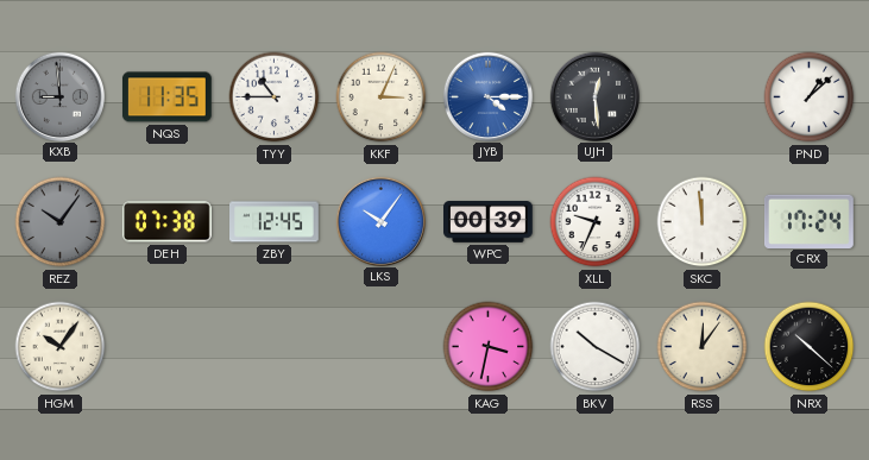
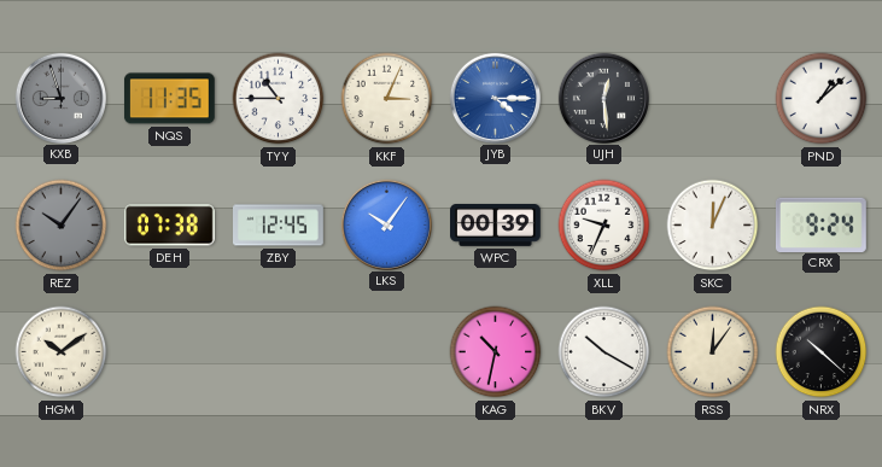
KXB: 8:59 -> 8:57 (60, 98)
SKC: 11:59 -> 12:04 (713, 226)
CRX: 17:24 -> 9:24 (822, 224)
HGM: 10:06 -> 10:09 (62, 352)
KAG: 3:32 -> 10:32 (496, 352)
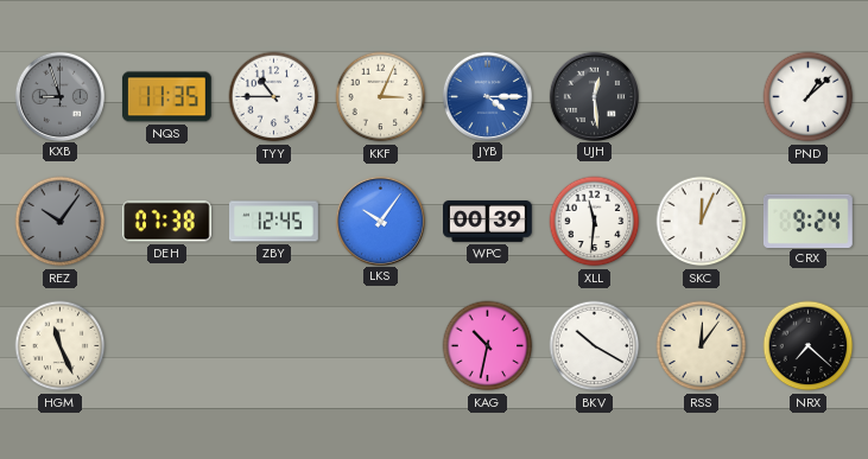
XLL: 9:34 -> 11:31 (595, 222)
HGM: 10:09 -> 11:26 (61, 346)
NRX: 10:22 -> 7:22 (809, 346)
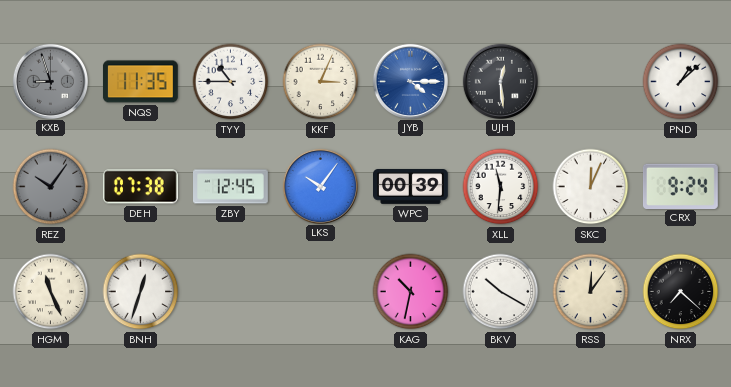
BNH: none -> 12:33 (141, 292)
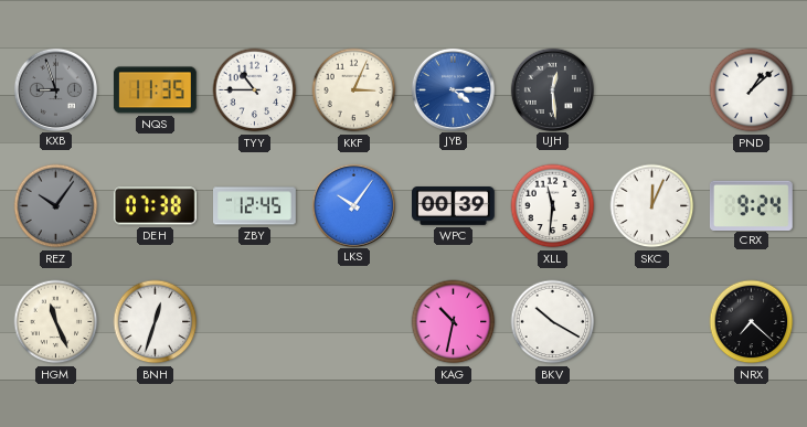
RSS: 12:06 -> none (591, 292)
